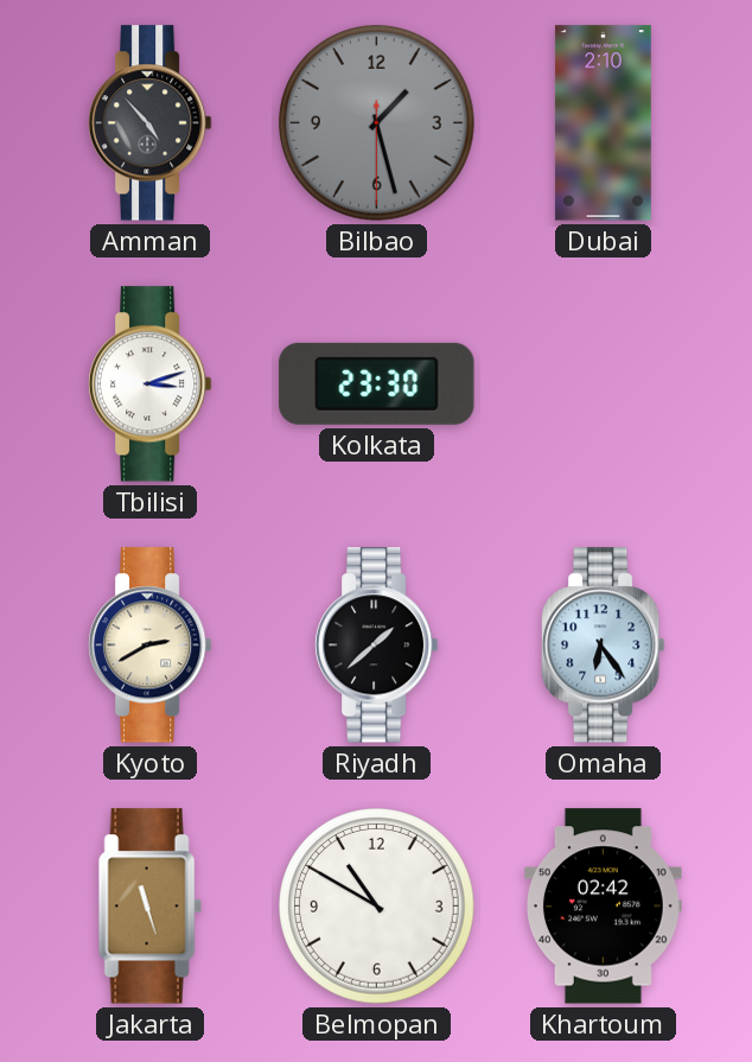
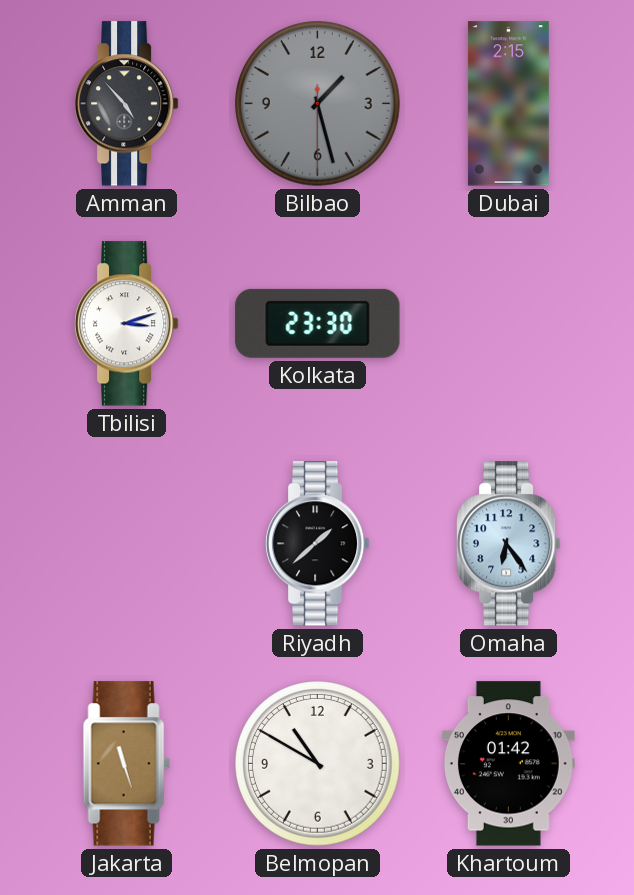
Dubai: 2:10 -> 2:15 (508, 104)
Kyoto: 2:40 -> none (149, 646)
Khartoum: 02:42 -> 01:42 (508, 764)
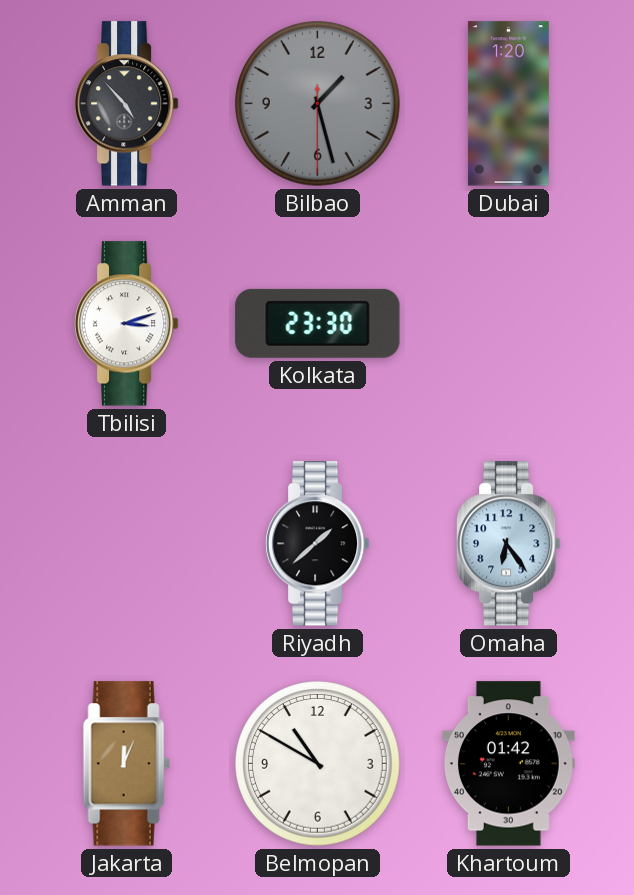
Dubai: 2:15 -> 1:20 (508, 104)
Jakarta: 11:27 -> 12:04 (126, 764)
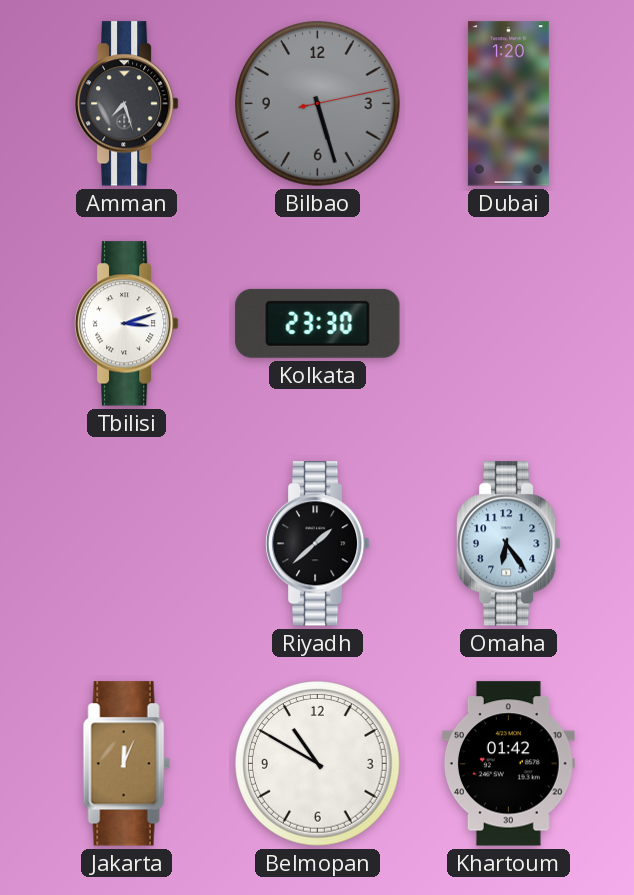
Amman: 4:53 -> 7:27 (126, 104)
Bilbao: 1:27 -> 5:27 (318, 104)
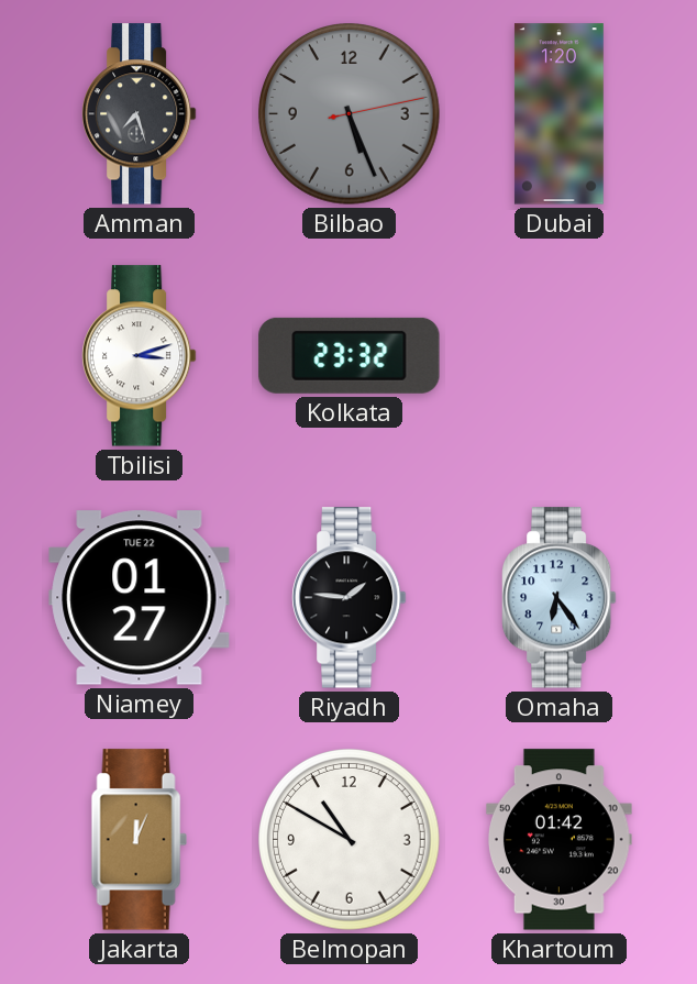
Bilbao: 5:27 -> 5:26 (350, 114)
Kolkata: 23:30 -> 23:32 (350, 355)
Niamey: none -> 01:27 (140, 598)
Riyadh: 1:38 -> 1:46 (348, 598)
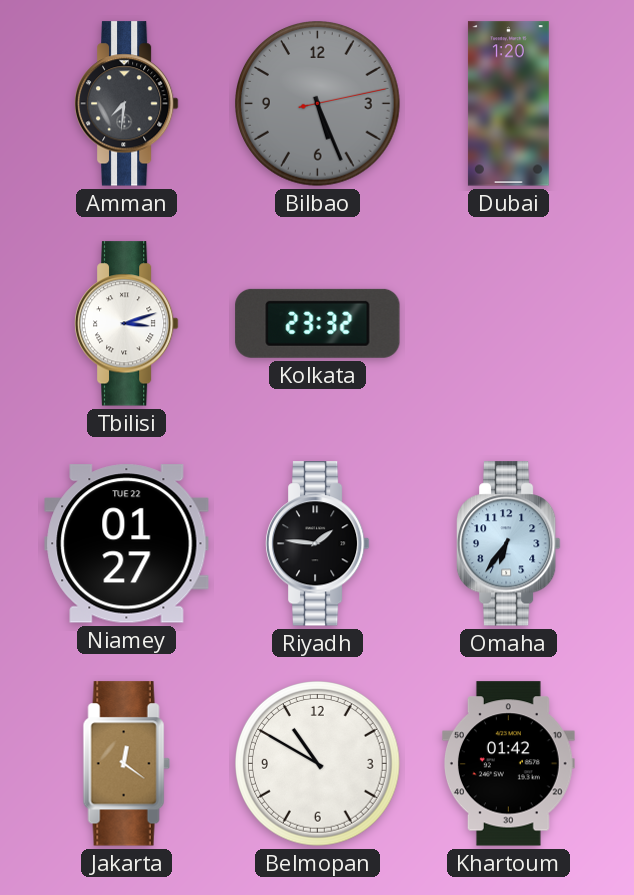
Amman: 7:27 -> 7:31 (126, 104)
Omaha: 6:24 -> 6:36 (508, 544)
Jakarta: 12:04 -> 12:21 (126, 764)
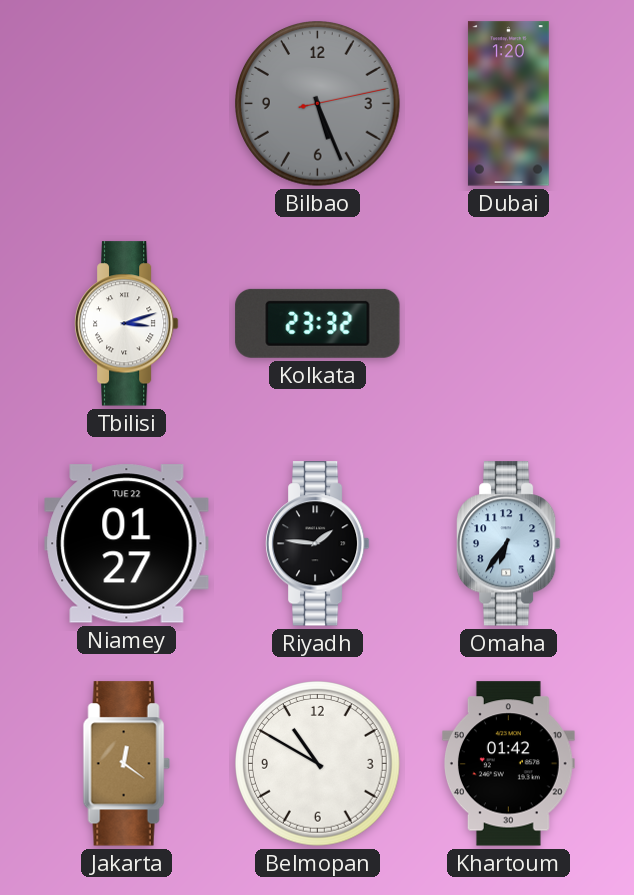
Amman: 7:31 -> none (126, 104)
